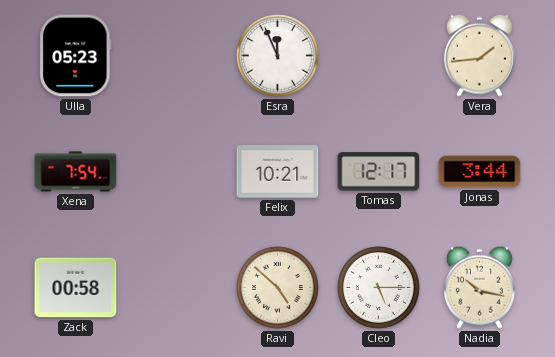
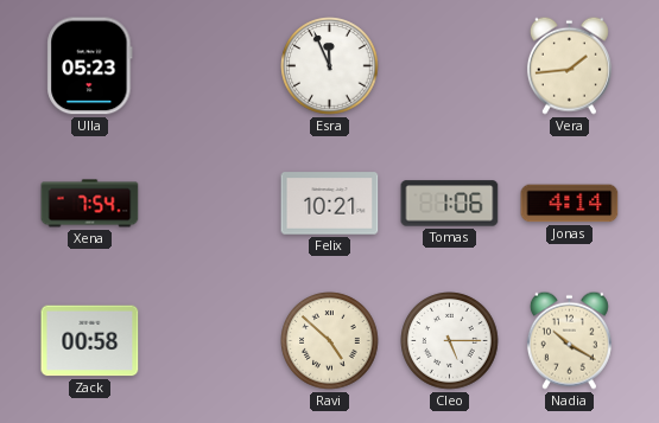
Tomas: 12:17 -> 1:06 (450, 204)
Jonas: 3:44 -> 4:14 (570, 204)
Nadia: 10:17 -> 10:20 (569, 340)
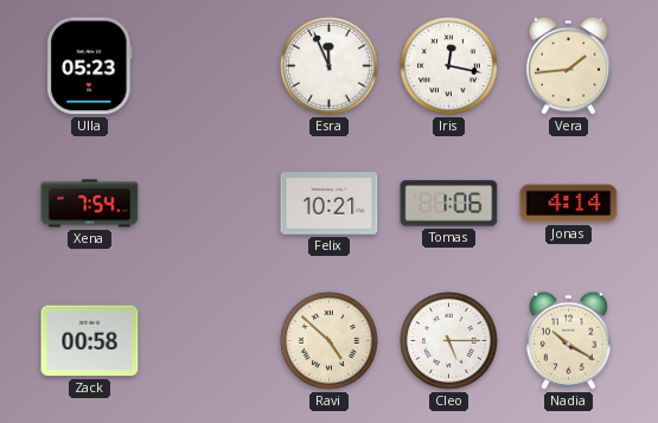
Iris: none -> 12:17 (449, 66)
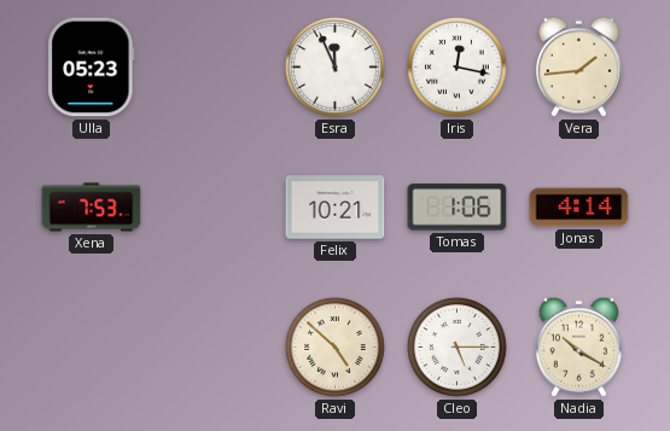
Xena: 7:54 -> 7:53 (92, 208)
Zack: 00:58 -> none (90, 341)
